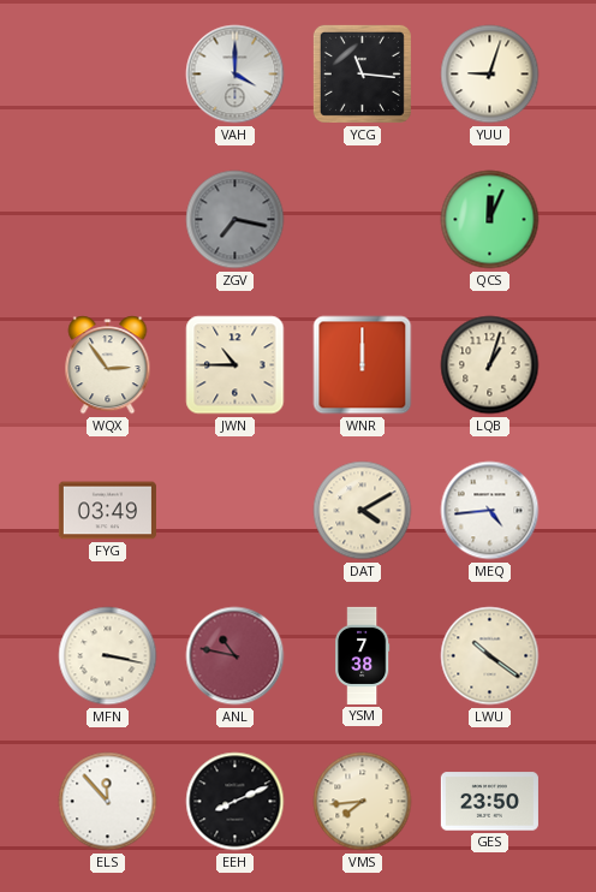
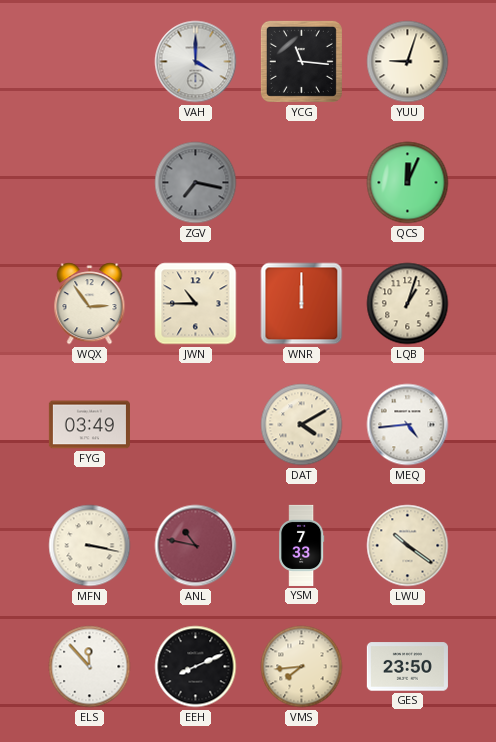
YSM: 7:38 -> 7:33 (302, 545)
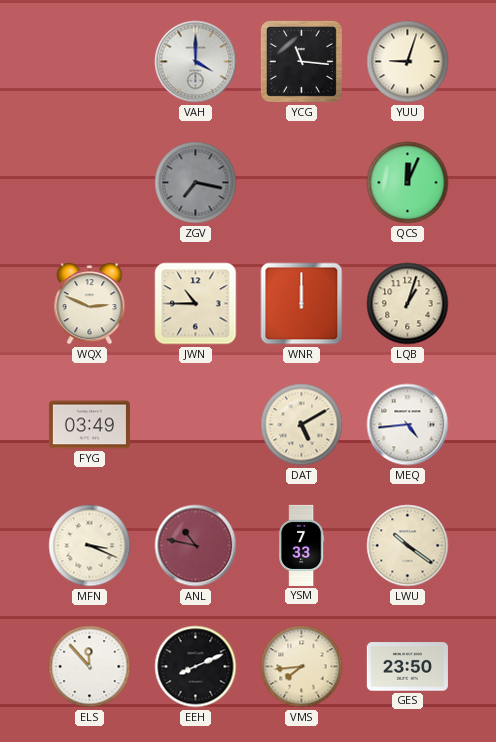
WQX: 2:54 -> 2:49 (90, 304)
DAT: 4:10 -> 5:10 (302, 425)
MFN: 3:17 -> 3:19 (90, 546)
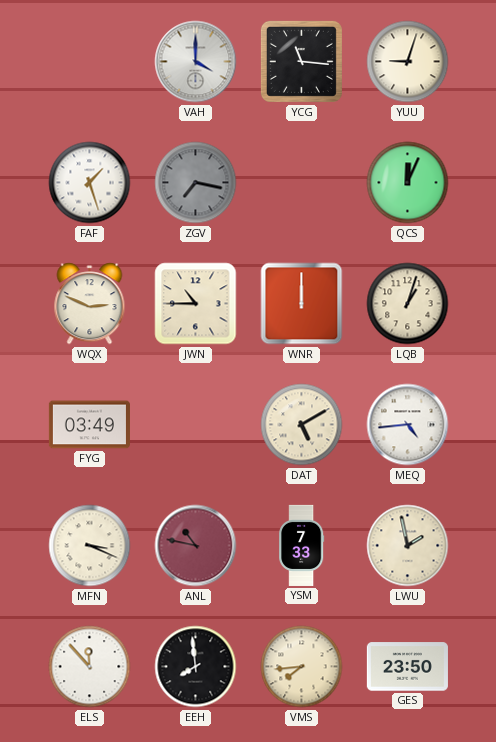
FAF: none -> 1:27 (90, 183)
LWU: 10:21 -> 1:58 (408, 546)
EEH: 8:11 -> 7:59 (196, 667)
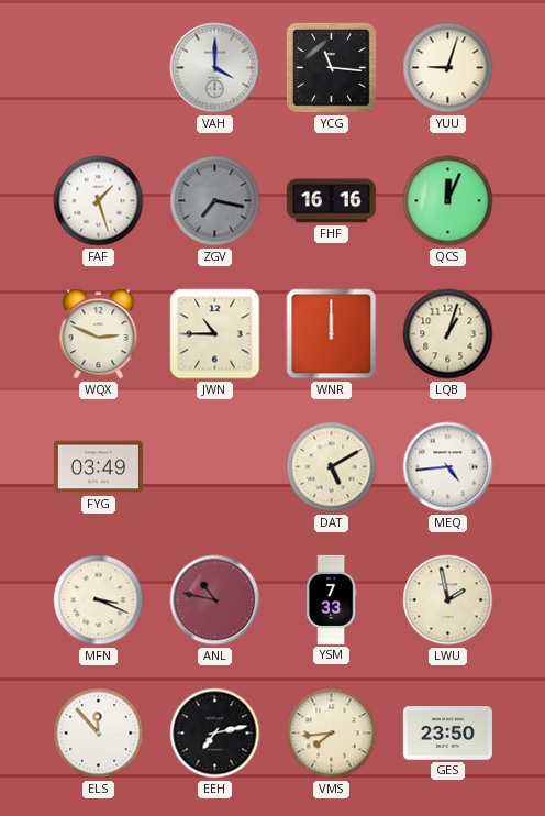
FHF: none -> 16:16 (331, 201)
EEH: 7:59 -> 7:13 (215, 734)
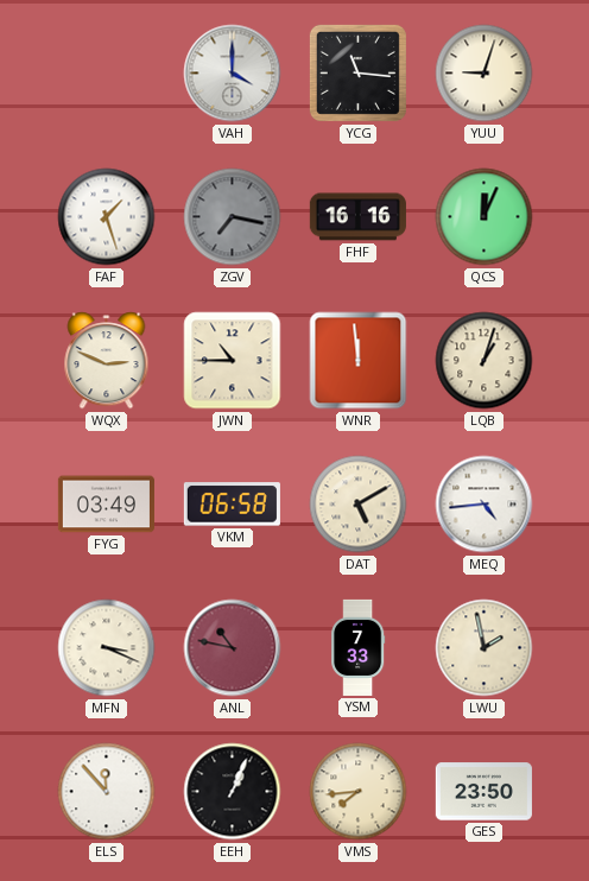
WNR: 12:00 -> 11:59 (359, 361)
VKM: none -> 06:58 (232, 505)
EEH: 7:13 -> 1:04 (233, 792)
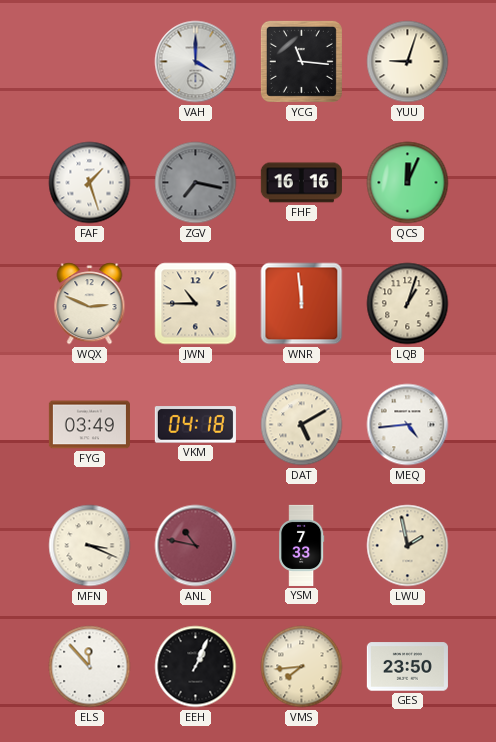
VKM: 06:58 -> 04:18 (195, 425)
